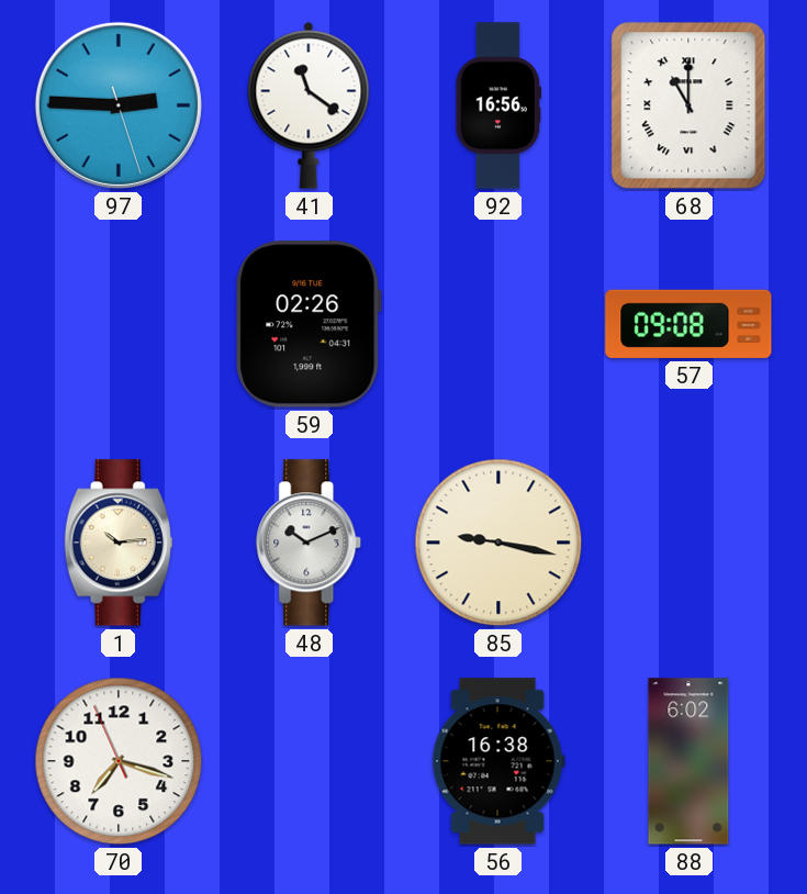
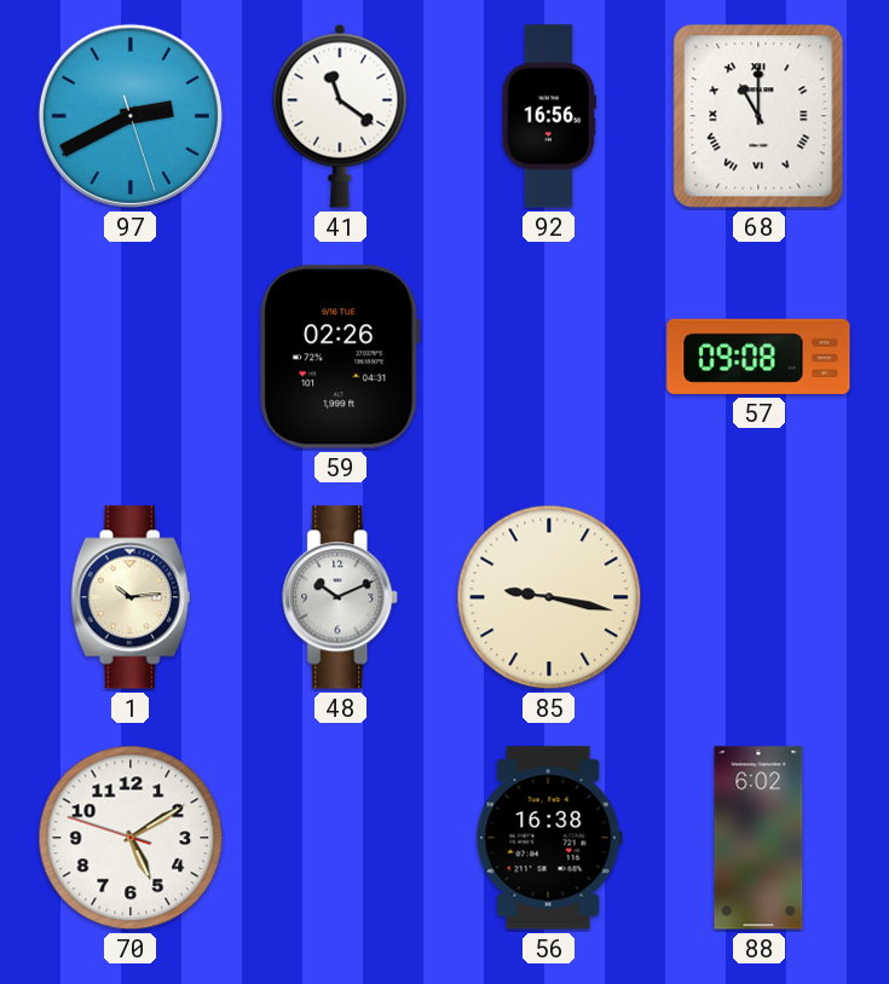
97: 2:45 -> 2:40 (131, 116)
70: 7:17 -> 5:09 (131, 838)
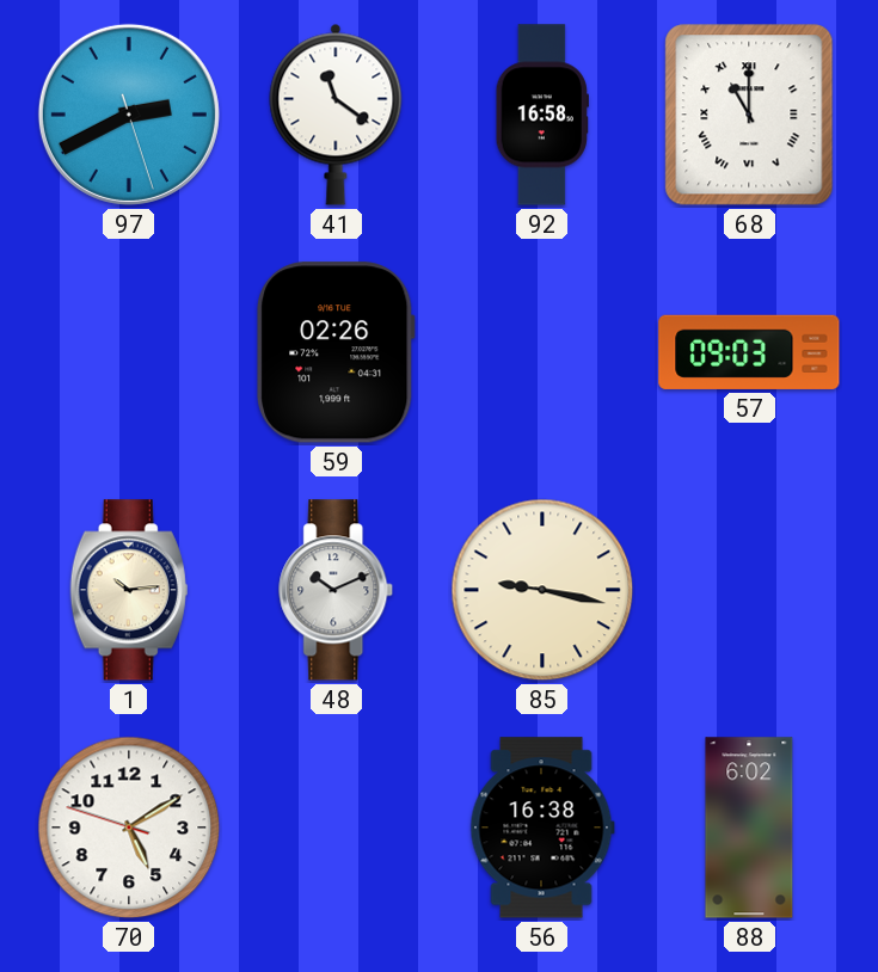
92: 16:56 -> 16:58 (542, 115)
57: 09:08 -> 09:03 (749, 352)
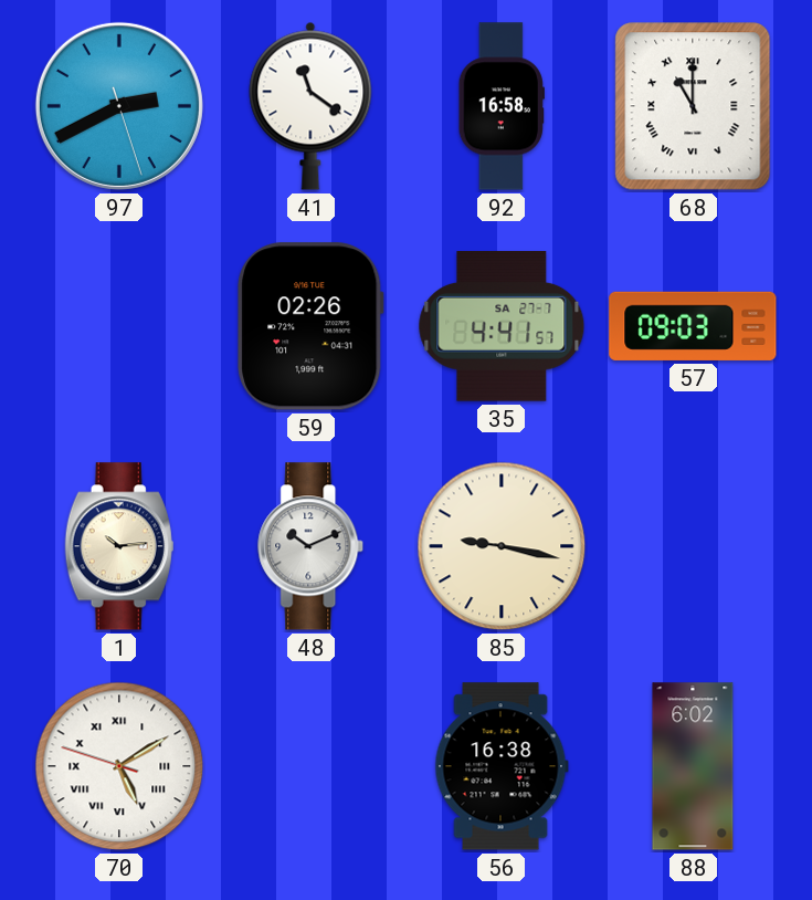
35: none -> 4:41 (502, 327)
70 numerals: Arabic -> Roman (119, 766)
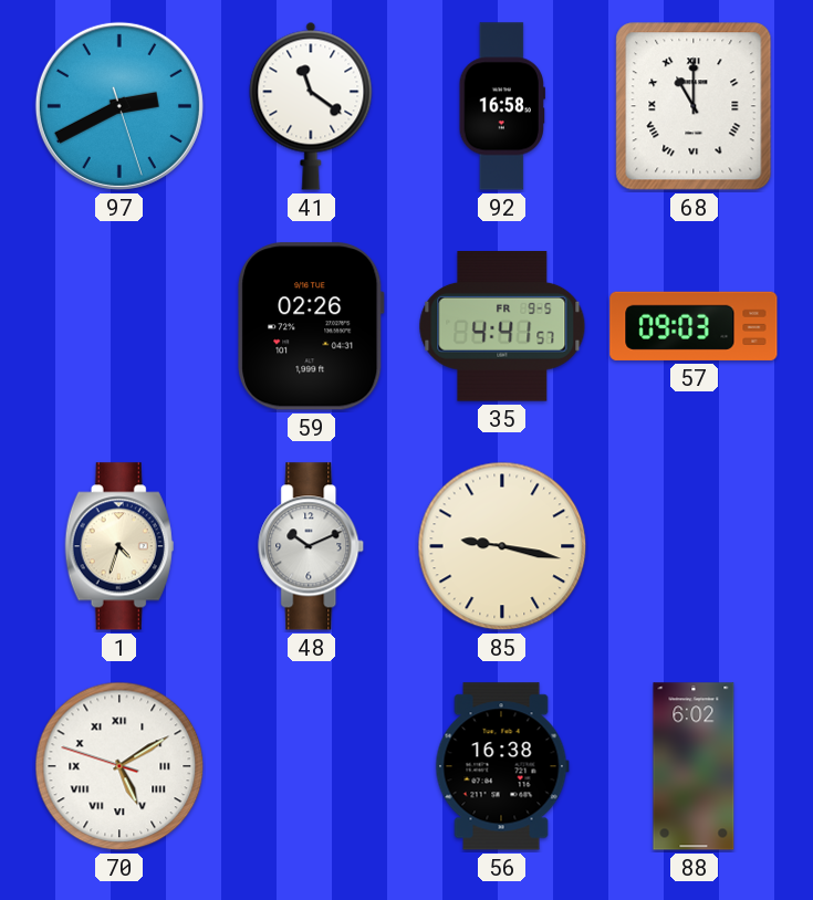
35 date: SA 27-7 -> FR 9-5 (502, 327)
1: 10:14 -> 4:33 (119, 546)
